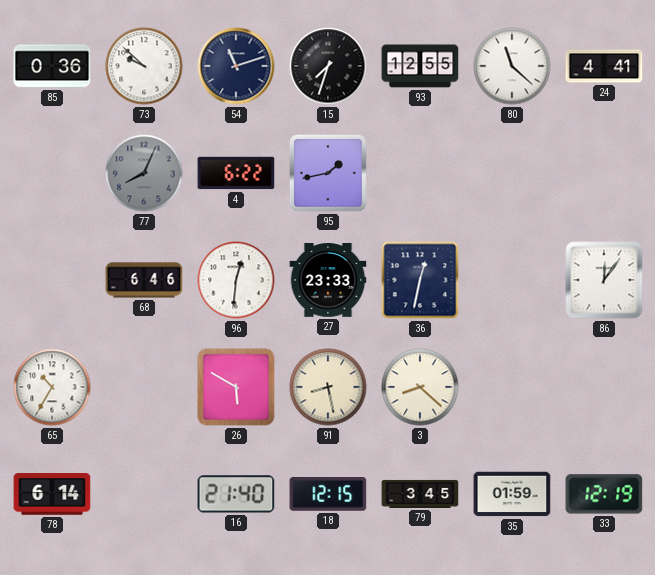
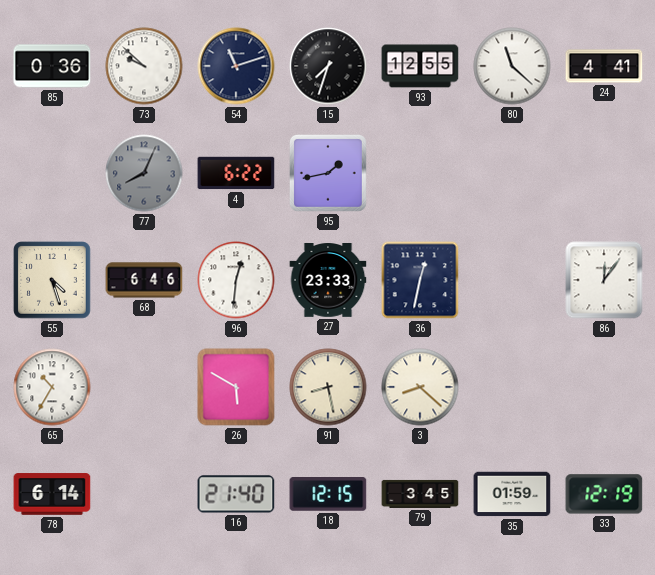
55: none -> 4:27 (52, 280)
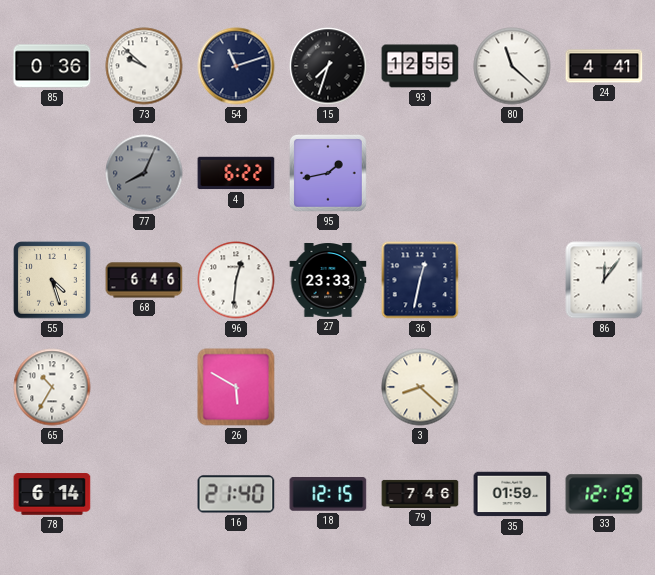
91: 8:28 -> none (328, 387)
79: 3:45 -> 7:46 (420, 494)
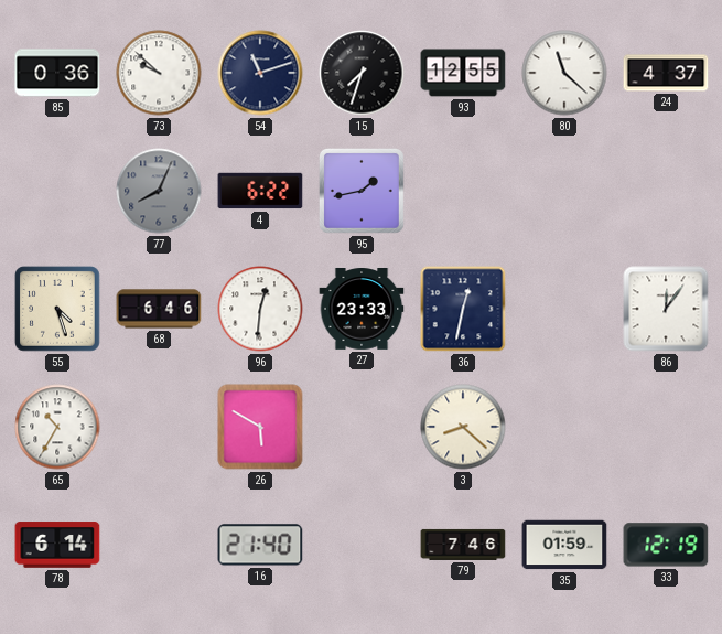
24: 4:41 -> 4:37 (666, 73)
18: 12:15 -> none (328, 494)
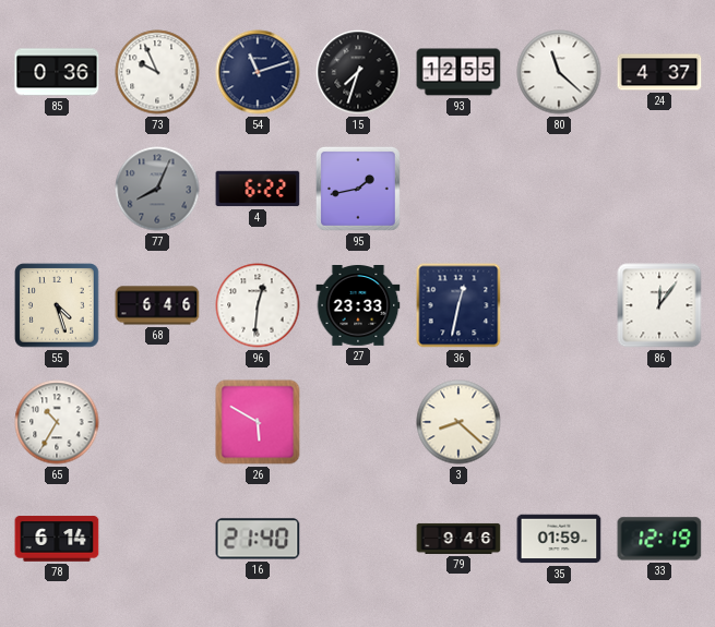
73: 9:52 -> 9:56 (157, 72)
79: 7:46 -> 9:46 (458, 539)
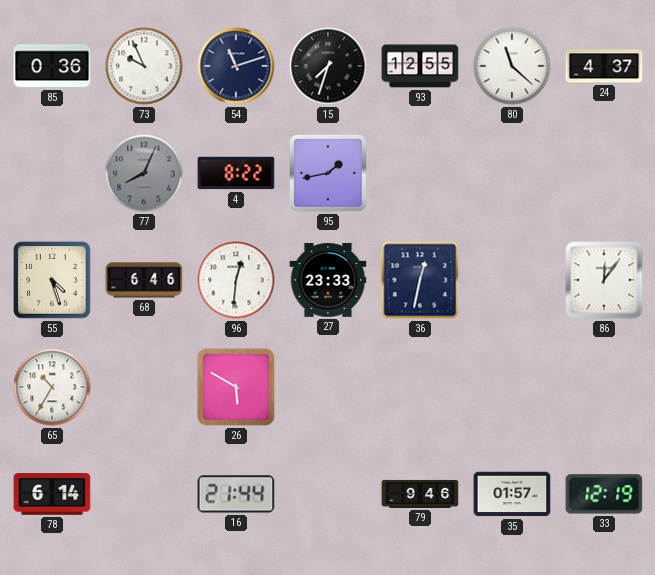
4: 6:22 -> 8:22 (236, 173)
3: 8:22 -> none (458, 422)
16: 21:40 -> 21:44 (236, 494)
35: 01:59 -> 01:57 (512, 494)
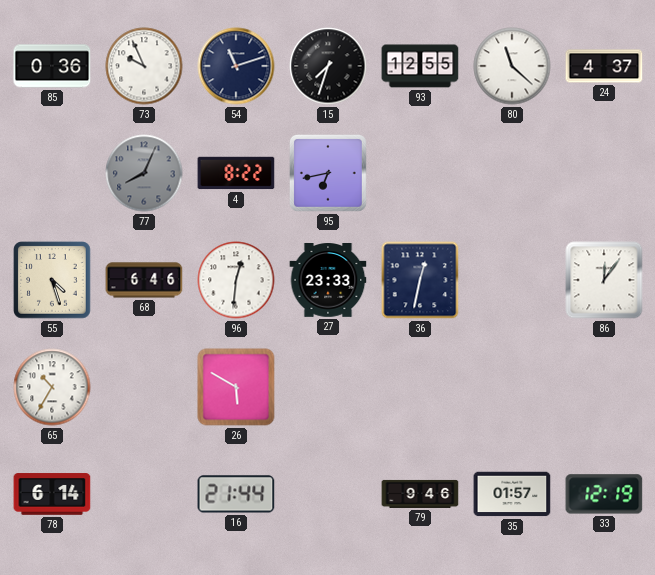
95: 1:43 -> 6:43 (328, 173)
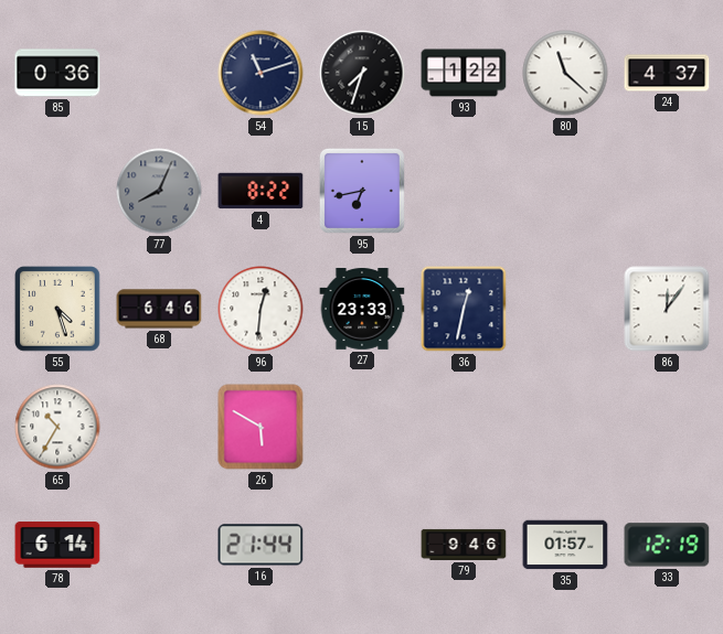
73: 9:56 -> none (144, 66)
93: 12:55 -> 1:22 (464, 73)
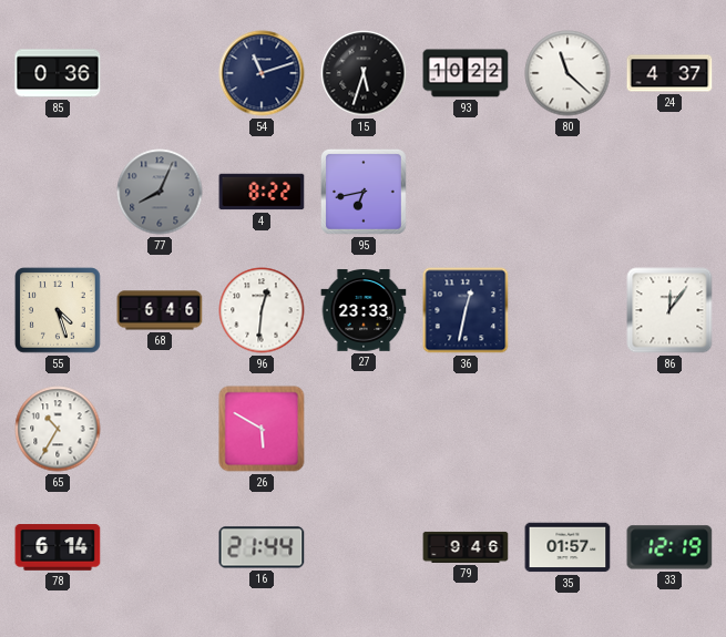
15: 7:33 -> 5:33 (364, 73)
93: 1:22 -> 10:22 (466, 73)
